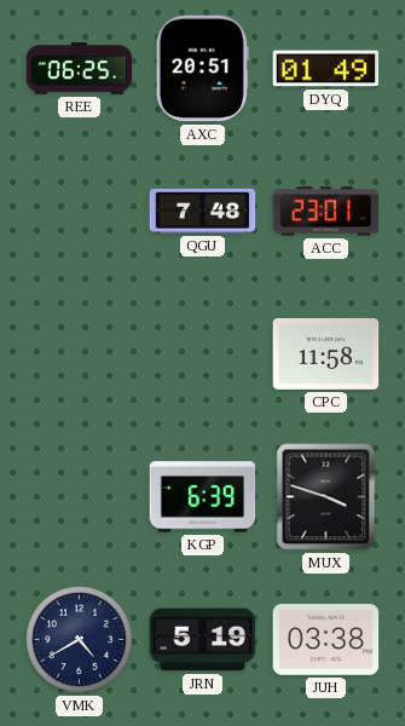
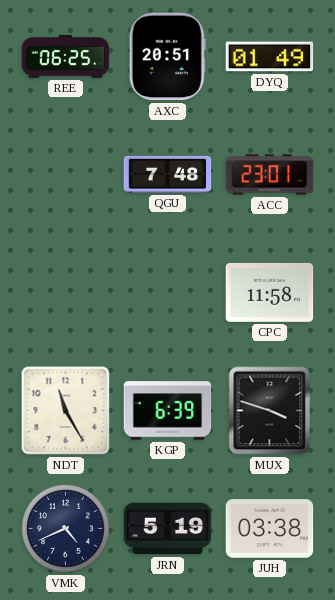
NDT: none -> 11:25 (66, 411)
VMK: 4:40 -> 4:41 (66, 529)
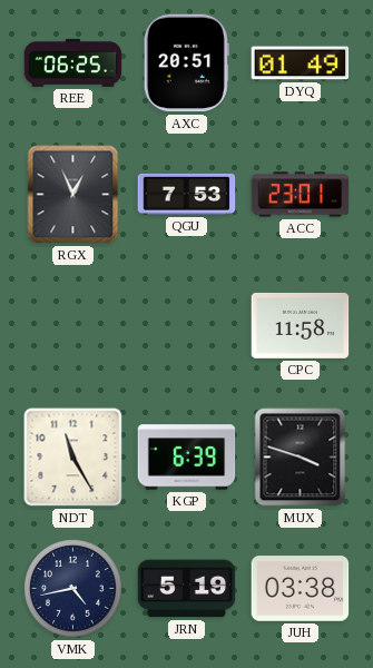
RGX: none -> 12:56 (73, 195)
QGU: 7:48 -> 7:53 (187, 194)
VMK: 4:41 -> 4:43 (73, 589)
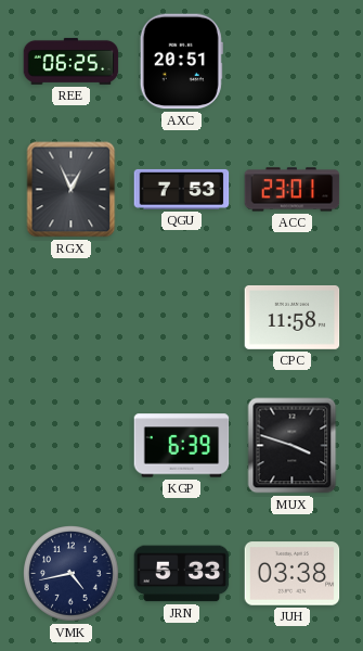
DYQ: 01:49 -> none (301, 63)
NDT: 11:25 -> none (73, 458)
JRN: 5:19 -> 5:33 (182, 574)
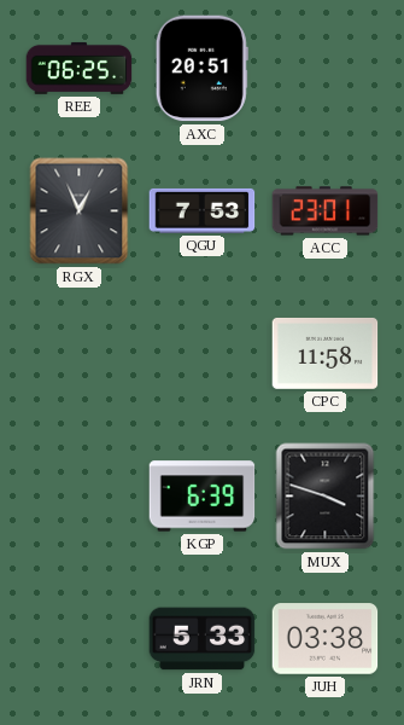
VMK: 4:43 -> none (72, 574)
